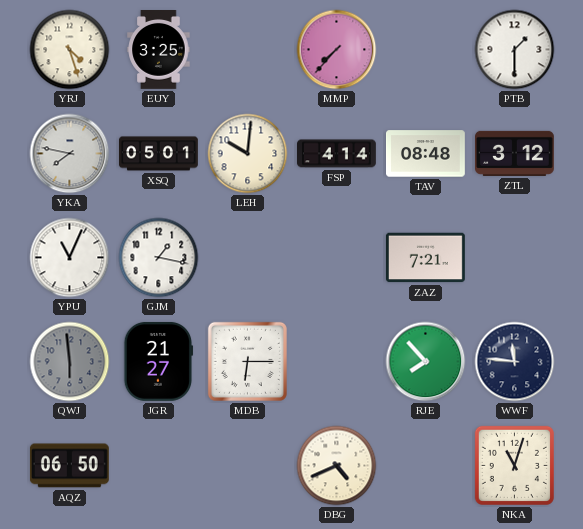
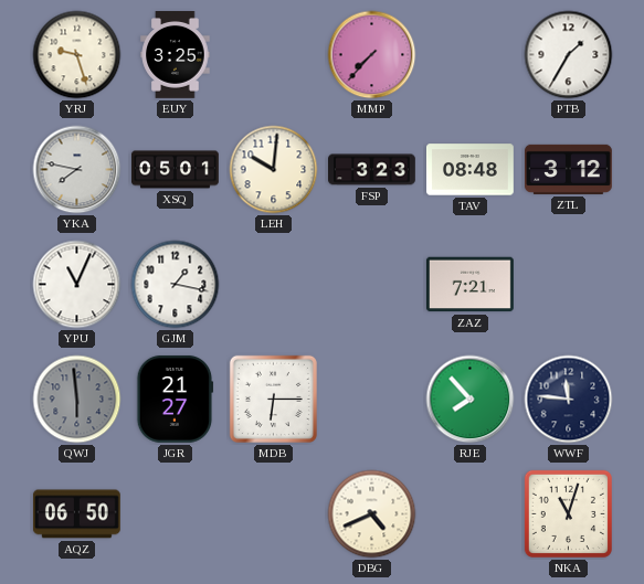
YRJ: 4:27 -> 9:27 (77, 55)
PTB: 1:30 -> 1:35 (569, 55)
FSP: 4:14 -> 3:23 (372, 170)
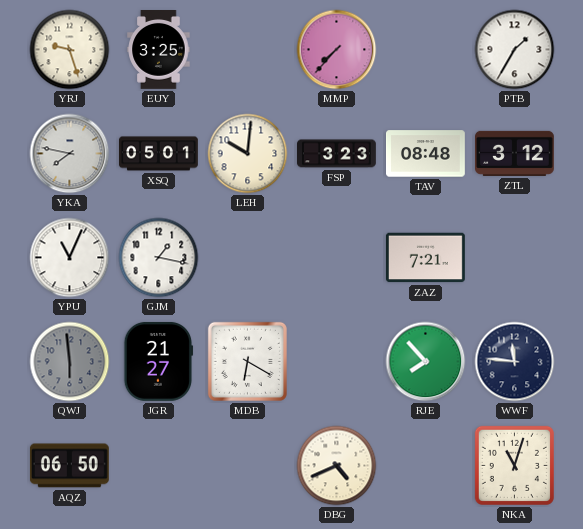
MDB: 6:15 -> 6:20 (247, 361)
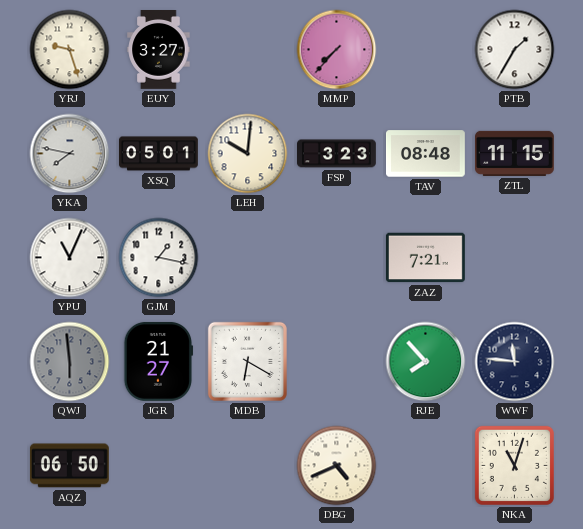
EUY: 3:25 -> 3:27 (159, 50)
ZTL: 3:12 -> 11:15 (515, 153)
